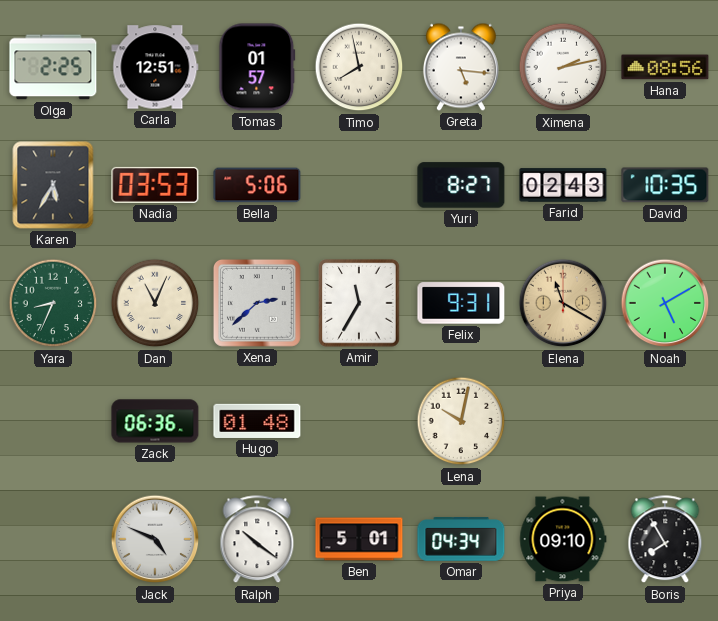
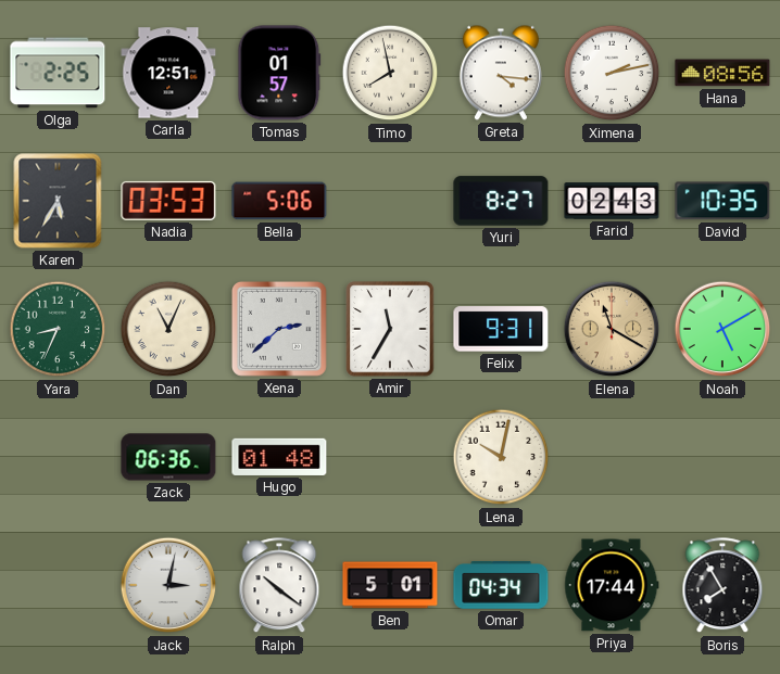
Greta: 5:16 -> 4:16 (501, 73)
Jack: 4:49 -> 3:02 (168, 585)
Priya: 09:10 -> 17:44 (612, 585)
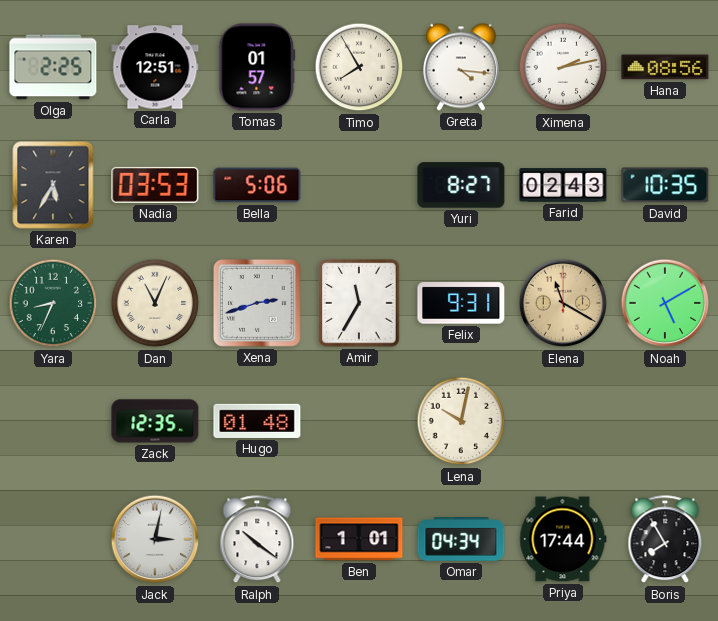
Timo: 7:58 -> 7:55 (359, 67)
Xena: 2:38 -> 2:42 (257, 303)
Zack: 06:36 -> 12:35 (155, 421)
Ben: 5:01 -> 1:01 (359, 539)
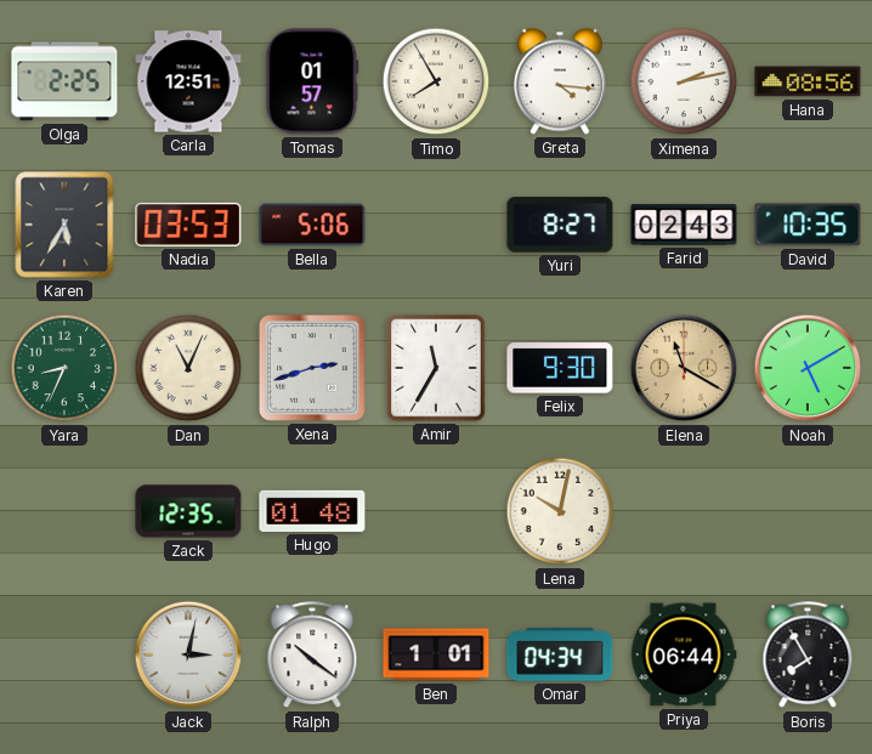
Felix: 9:31 -> 9:30 (560, 368)
Priya: 17:44 -> 06:44 (684, 654)
